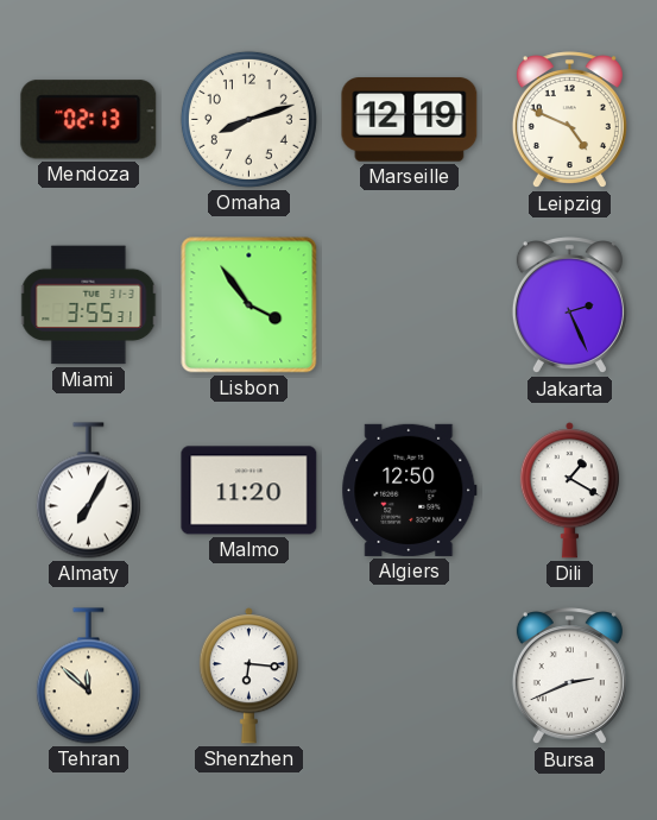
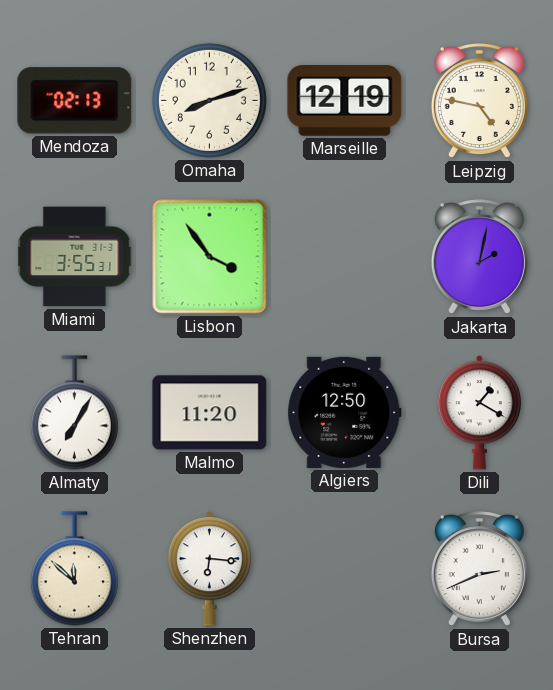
Leipzig: 4:49 -> 4:47 (479, 101)
Jakarta: 2:26 -> 2:02 (479, 257)
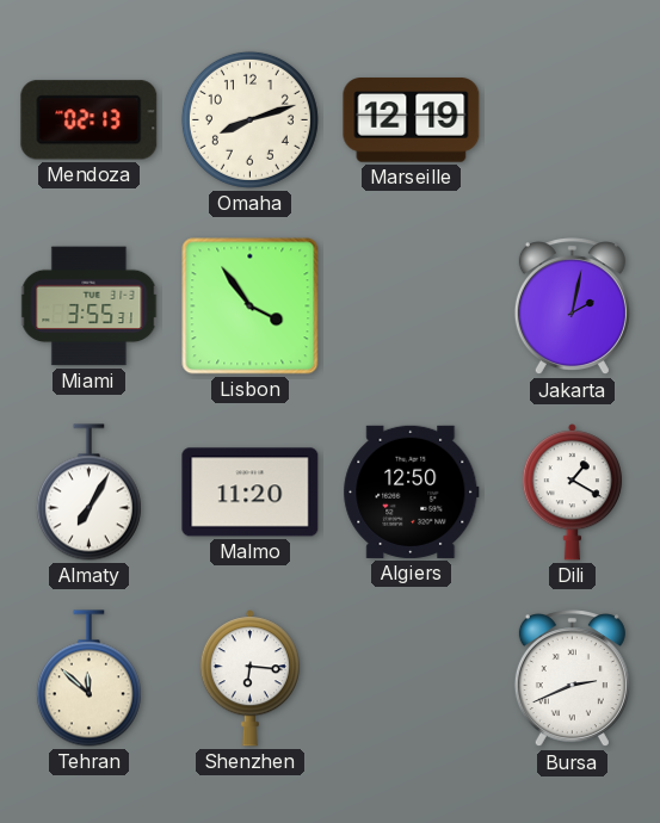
Leipzig: 4:47 -> none (479, 101)
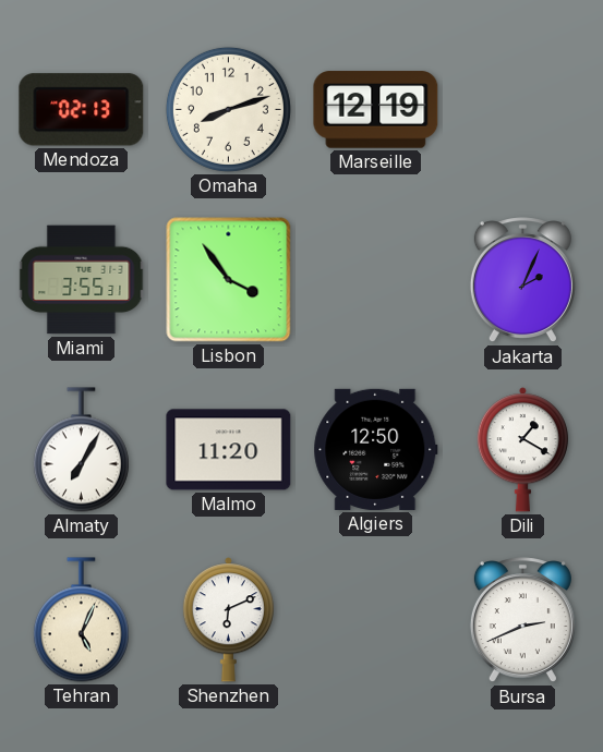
Jakarta: 2:02 -> 2:04 (522, 280)
Tehran: 11:52 -> 5:04 (81, 620)
Shenzhen: 6:16 -> 6:11 (228, 620)
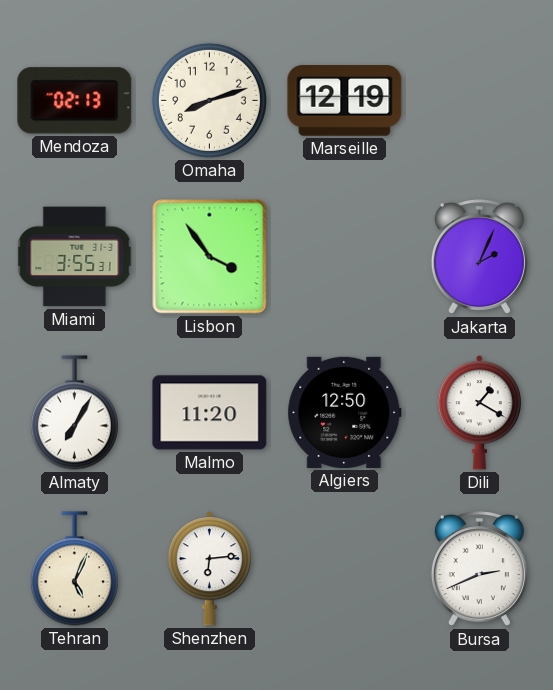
Shenzhen: 6:11 -> 6:14 (209, 569)
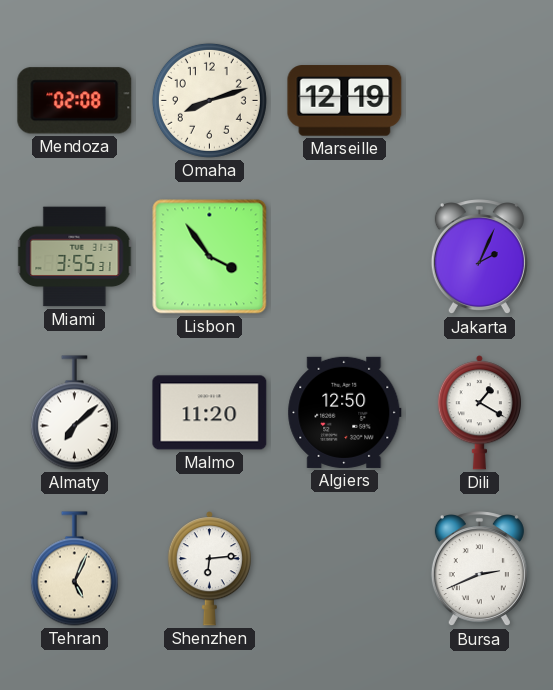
Mendoza: 02:13 -> 02:08 (75, 101)
Almaty: 7:05 -> 7:08 (74, 413)
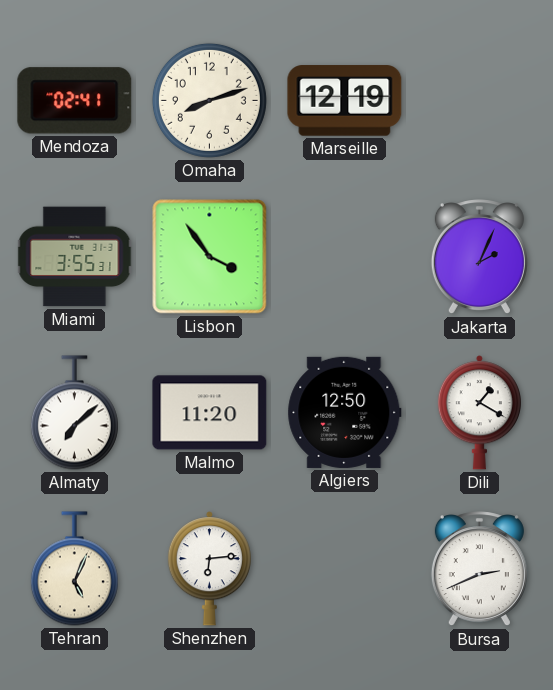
Mendoza: 02:08 -> 02:41 (75, 101)
